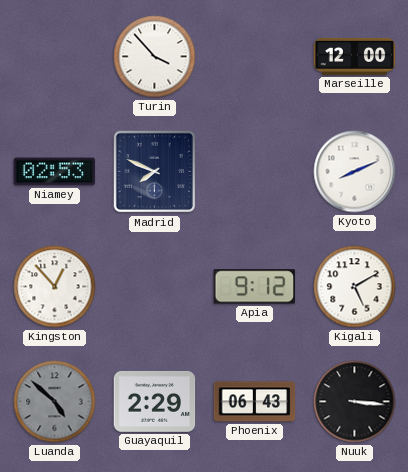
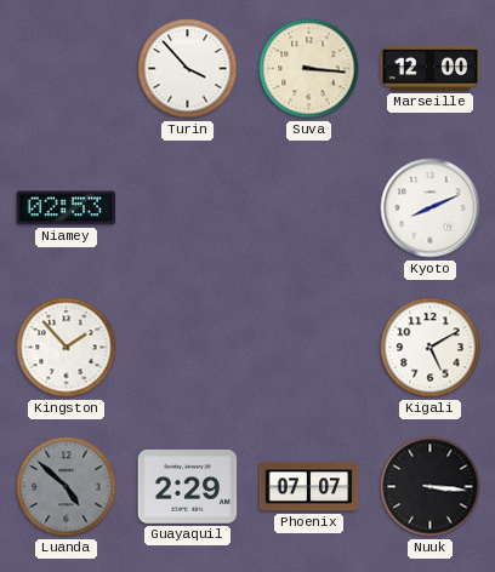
Suva: none -> 3:16 (309, 69)
Madrid: 7:49 -> none (155, 172)
Kingston: 12:53 -> 1:53 (67, 348)
Apia: 9:12 -> none (254, 287)
Phoenix: 06:43 -> 07:07 (309, 487)
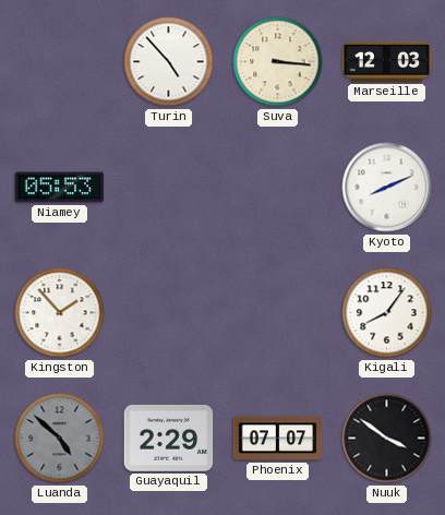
Turin: 3:53 -> 4:53 (169, 62)
Marseille: 12:00 -> 12:03 (387, 61)
Niamey: 02:53 -> 05:53 (60, 188)
Kigali: 5:10 -> 8:06 (387, 313)
Nuuk: 3:16 -> 3:51 (387, 439)
